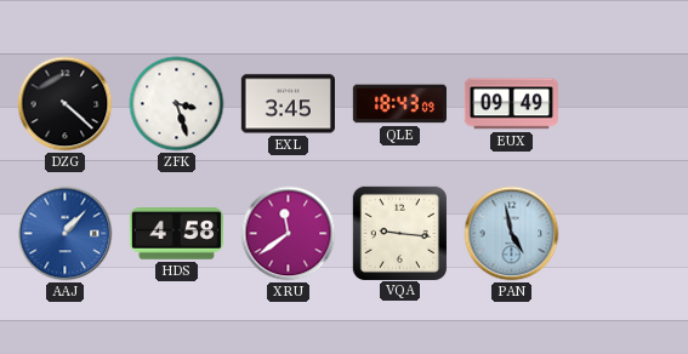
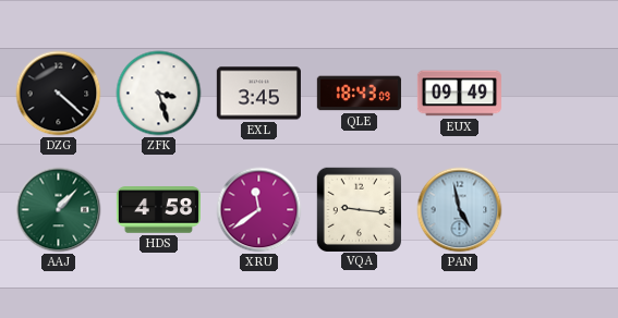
AAJ dial: blue -> green (59, 210)
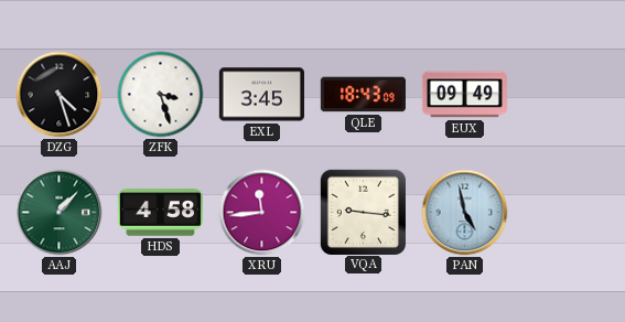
DZG: 4:22 -> 4:27 (60, 95)
XRU: 11:39 -> 11:44 (262, 213)
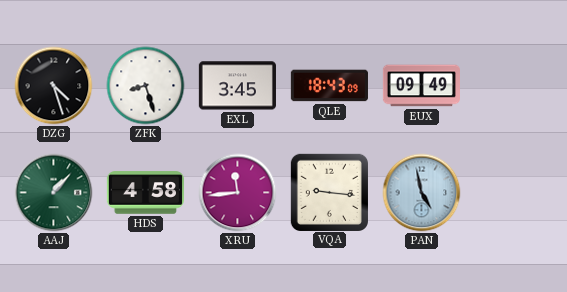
ZFK: 3:27 -> 8:27 (146, 86)
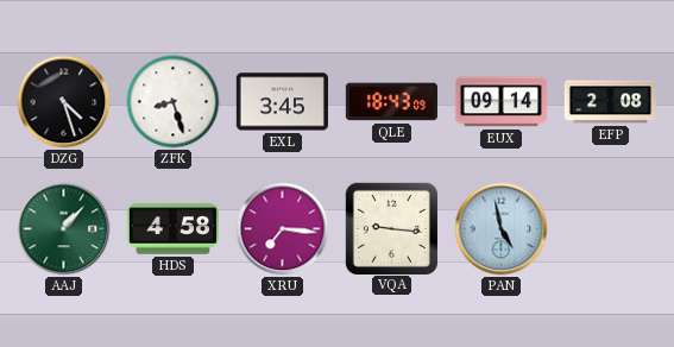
EUX: 09:49 -> 09:14 (500, 102)
EFP: none -> 2:08 (610, 102)
XRU: 11:44 -> 7:16 (283, 229)
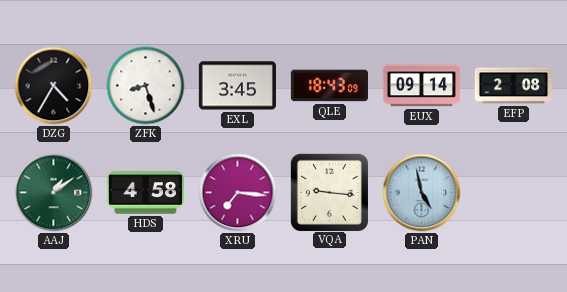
DZG: 4:27 -> 4:35 (54, 86)
AAJ: 1:07 -> 1:09 (54, 193)
